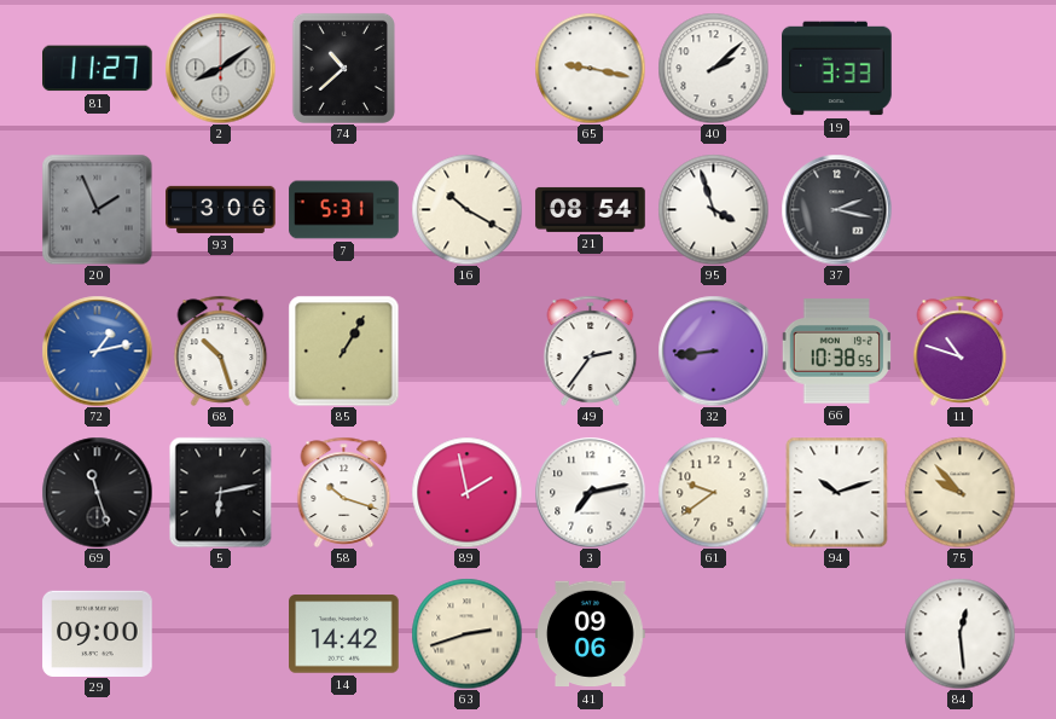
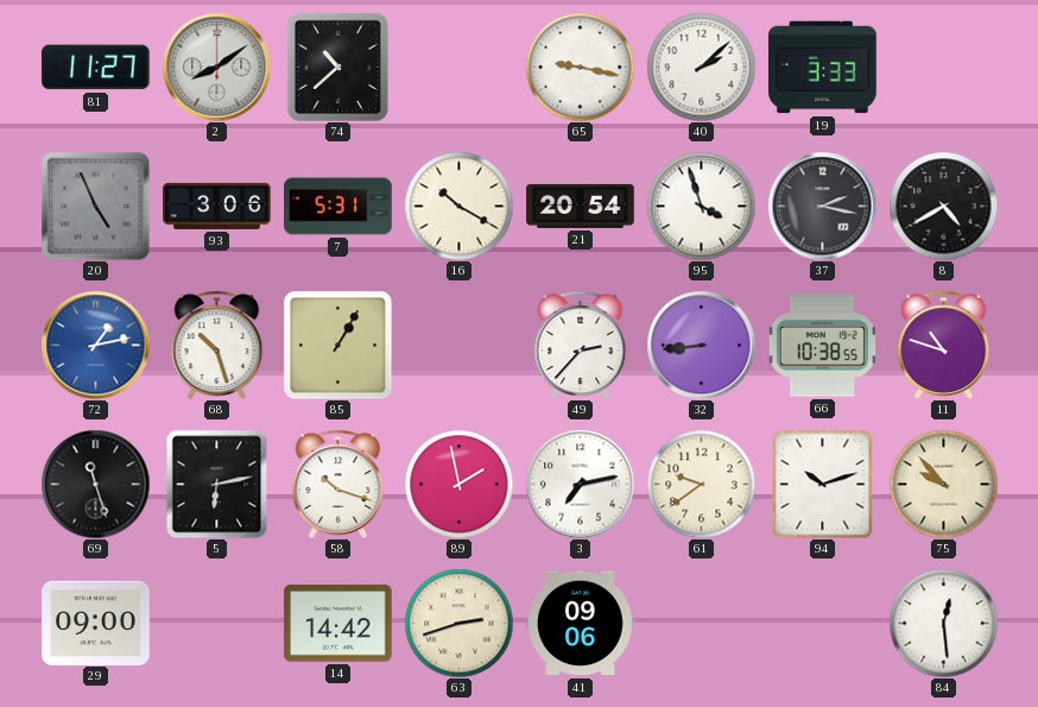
20: 1:56 -> 4:56 (95, 206)
21: 08:54 -> 20:54 (581, 206)
8: none -> 4:40 (943, 206)
49: 2:36 -> 2:37 (581, 345)
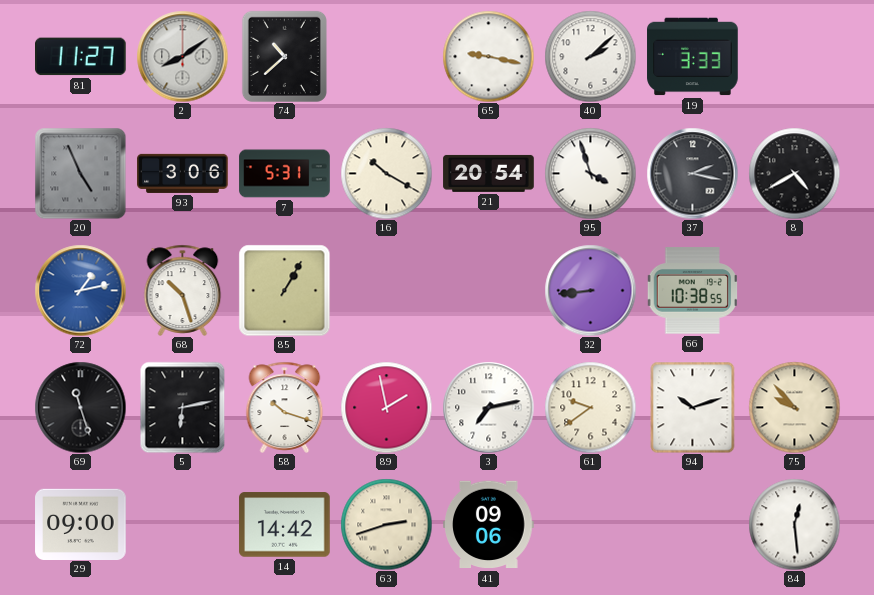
49: 2:37 -> none (581, 345)
11: 10:48 -> none (944, 345)
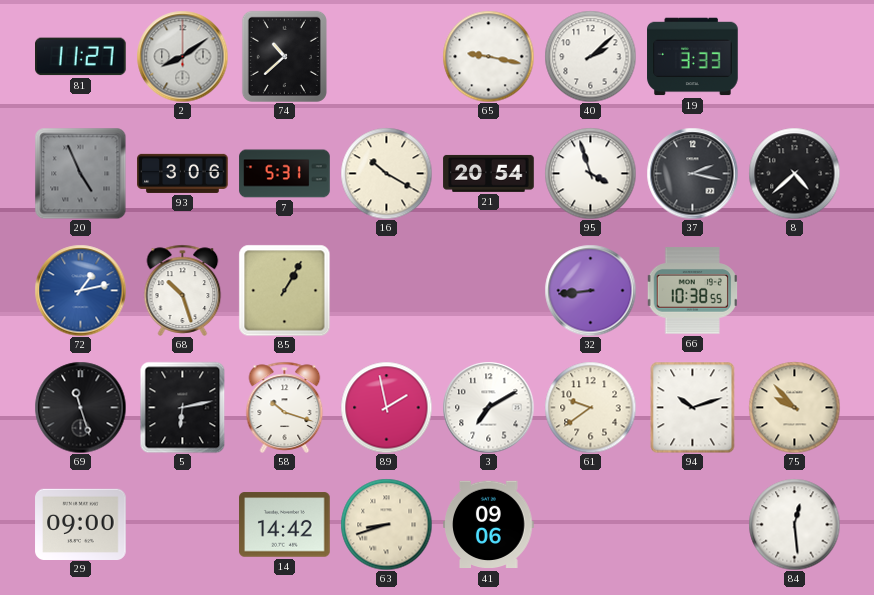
8: 4:40 -> 4:38 (794, 173)
3: 7:13 -> 7:10 (488, 407)
63: 2:42 -> 8:42 (386, 524)
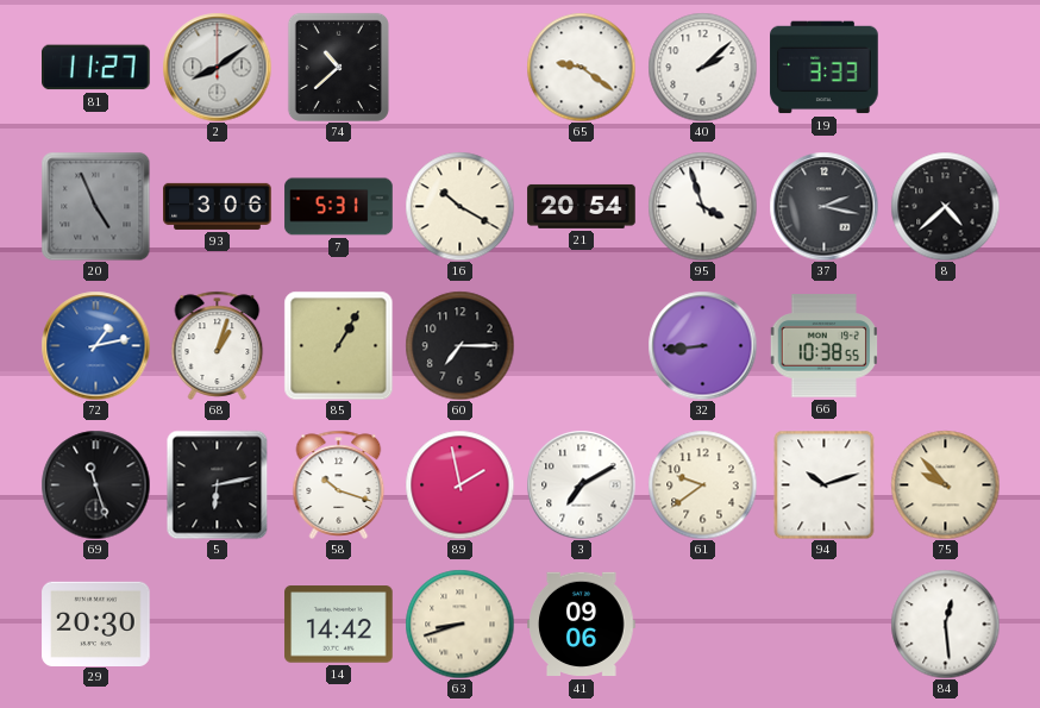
65: 9:17 -> 9:21 (581, 67)
68: 10:27 -> 1:03 (218, 345)
60: none -> 7:15 (459, 345)
29: 09:00 -> 20:30 (96, 624)
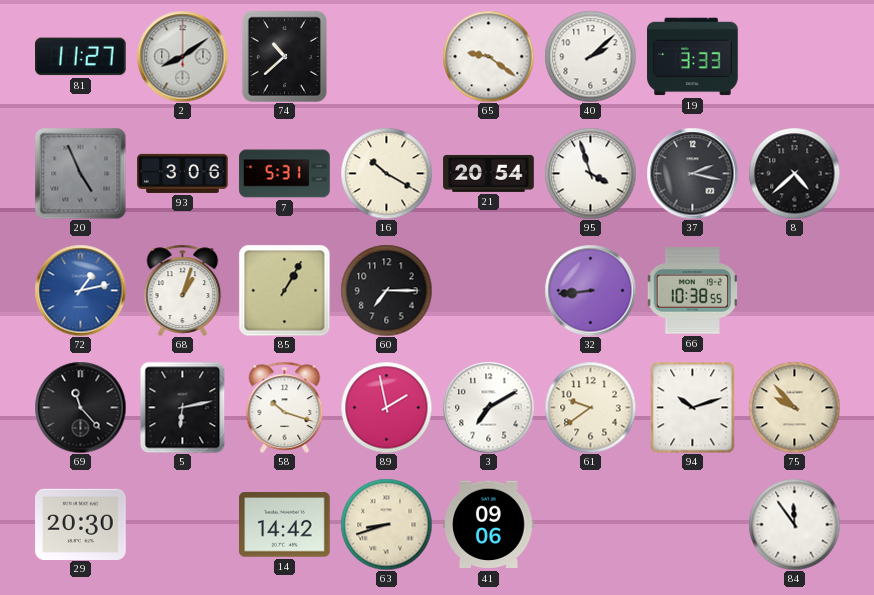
69: 11:27 -> 11:23 (80, 407)
84: 12:29 -> 11:54 (794, 524)
